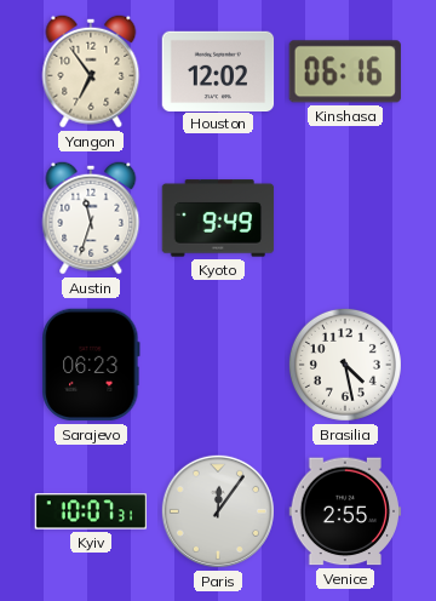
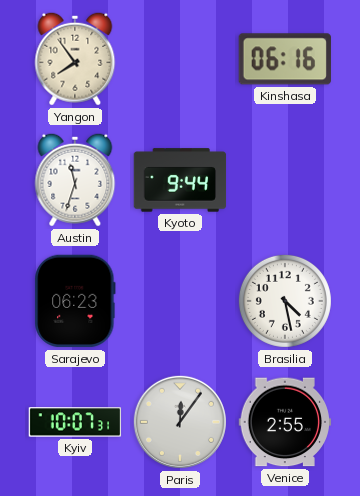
Yangon: 6:54 -> 7:54 (75, 59)
Houston: 12:02 -> none (218, 70)
Kyoto: 9:49 -> 9:44 (180, 180)
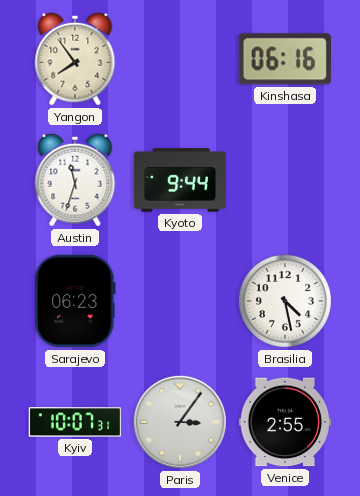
Paris: 12:06 -> 3:06 (180, 422)
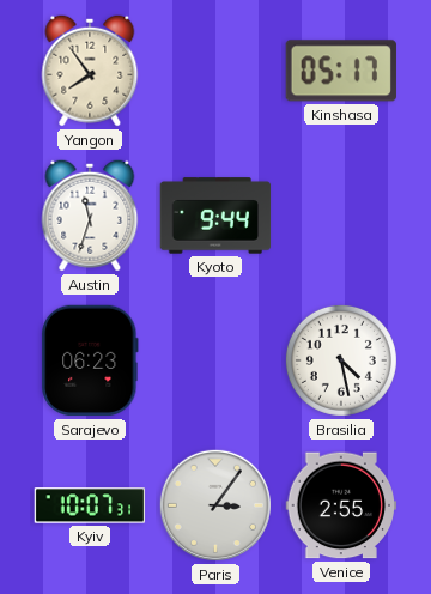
Kinshasa: 06:16 -> 05:17 (341, 71)
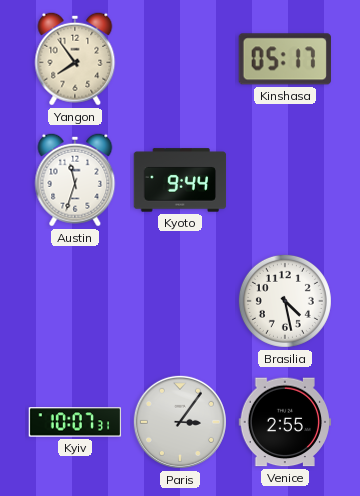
Sarajevo: 06:23 -> none (90, 360)
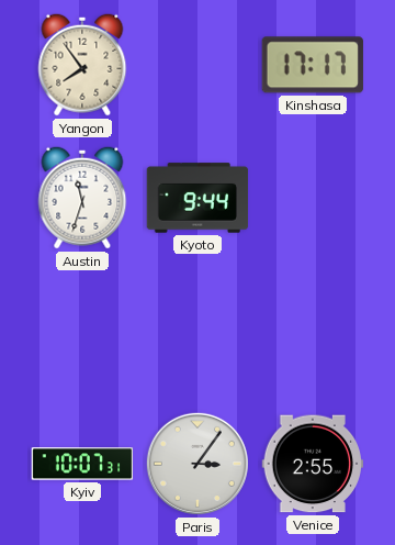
Kinshasa: 05:17 -> 17:17 (313, 65)
Brasilia: 4:28 -> none (285, 301)
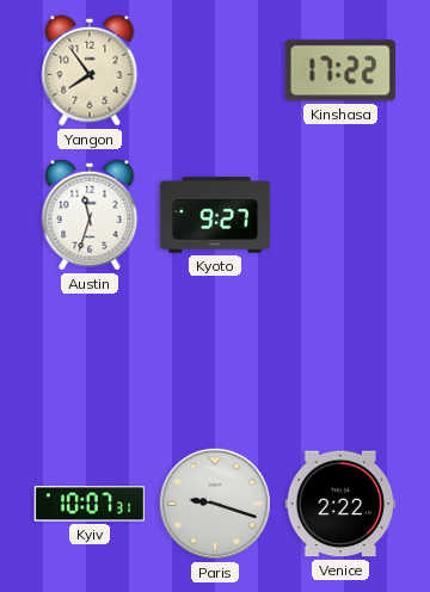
Kinshasa: 17:17 -> 17:22 (340, 70)
Kyoto: 9:44 -> 9:27 (215, 215)
Paris: 3:06 -> 9:18 (215, 504)
Venice: 2:55 -> 2:22 (340, 504)
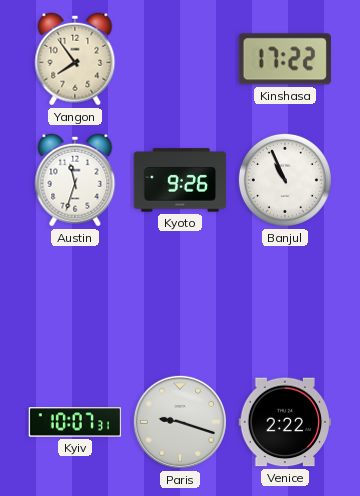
Kyoto: 9:27 -> 9:26 (180, 180)
Banjul: none -> 10:56 (285, 180)
